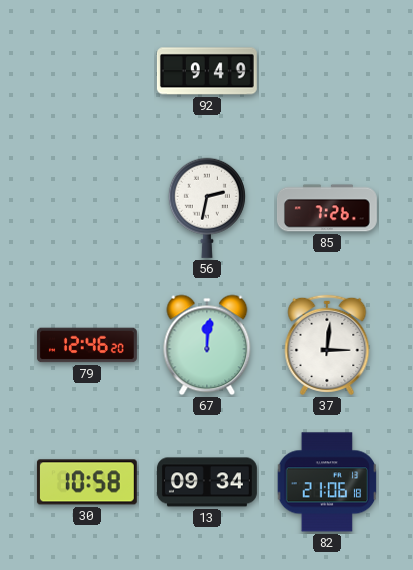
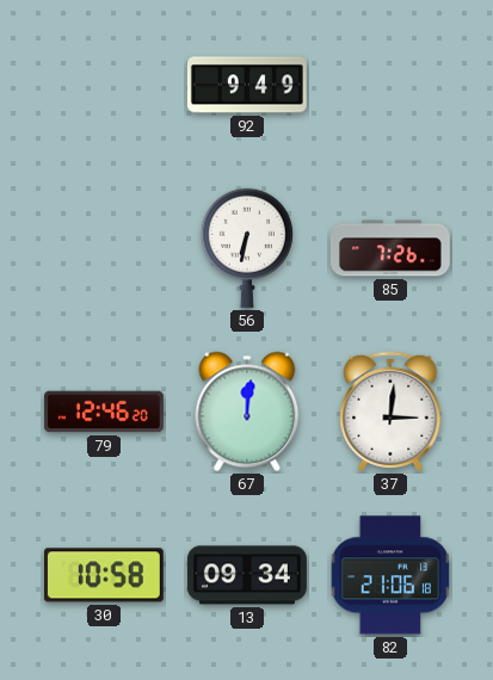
56: 2:32 -> 6:32 (247, 248)
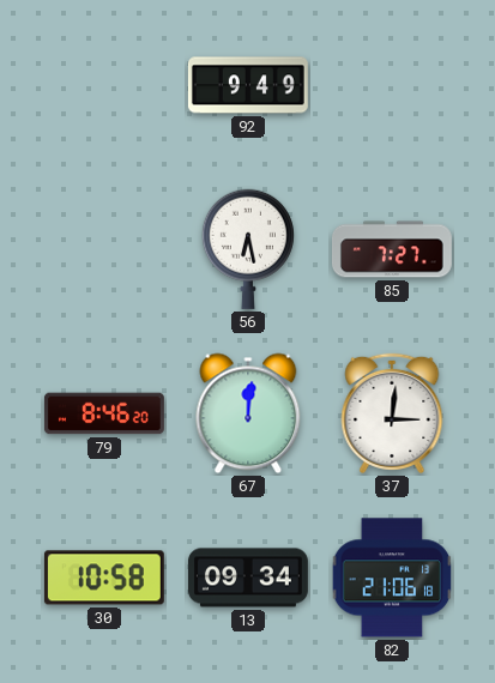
56: 6:32 -> 6:28 (248, 249)
85: 7:26 -> 7:27 (392, 249)
79: 12:46 -> 8:46 (104, 413)
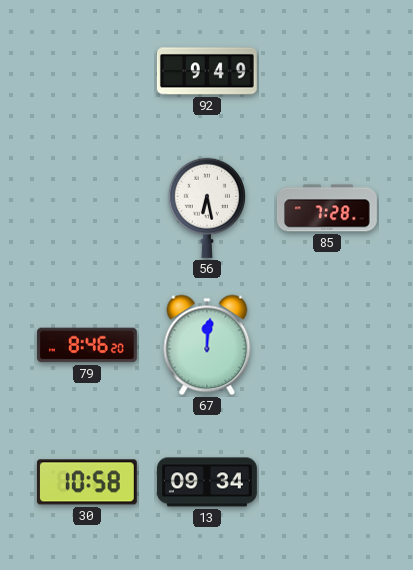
85: 7:27 -> 7:28 (327, 208)
37: 3:01 -> none (392, 413)
82: 21:06 -> none (392, 578)
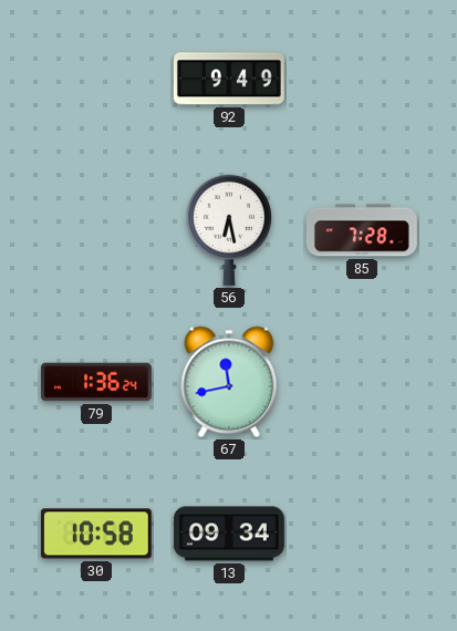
79: 8:46 -> 1:36 (96, 382)
67: 12:01 -> 11:43 (229, 382)
